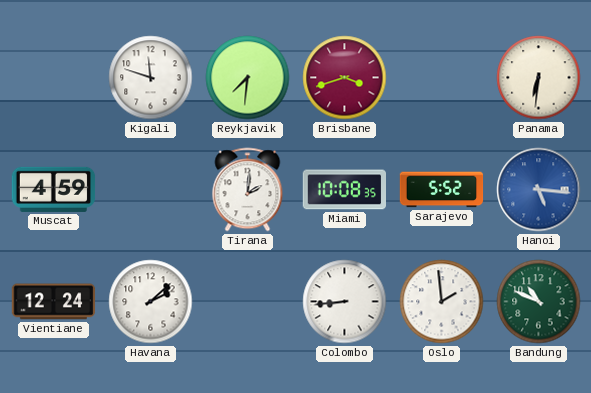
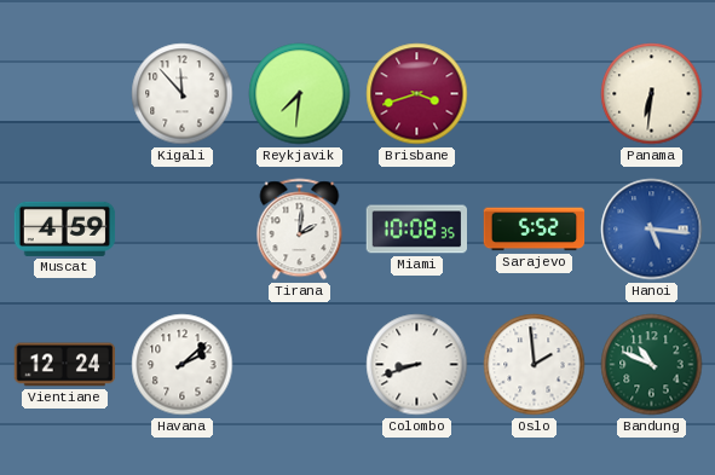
Kigali: 11:48 -> 11:53 (183, 94)
Colombo: 8:44 -> 8:42 (417, 365)
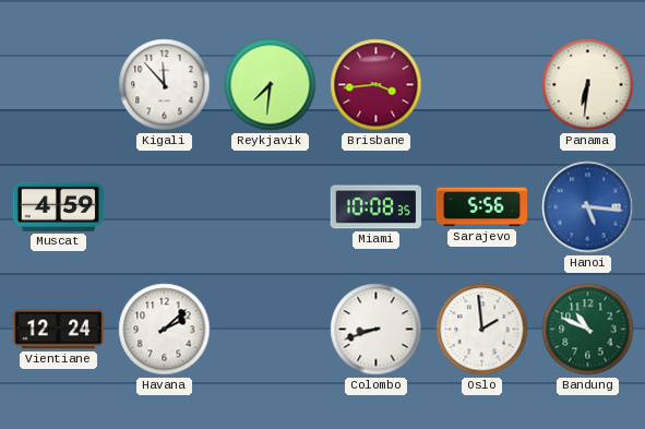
Brisbane: 3:42 -> 3:44 (377, 85)
Tirana: 2:01 -> none (300, 230)
Sarajevo: 5:52 -> 5:56 (482, 207)
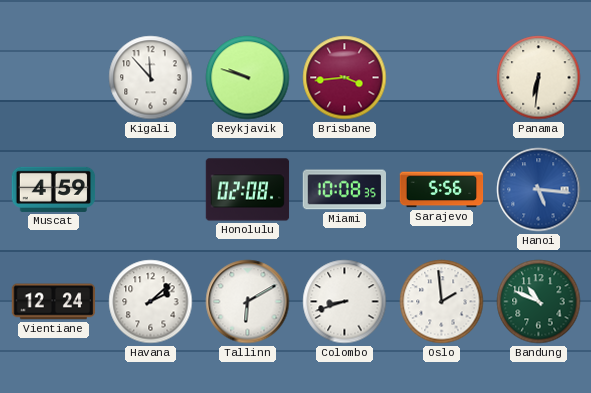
Reykjavik: 7:31 -> 9:48 (248, 78)
Honolulu: none -> 02:08 (248, 190)
Tallinn: none -> 6:10 (248, 302)
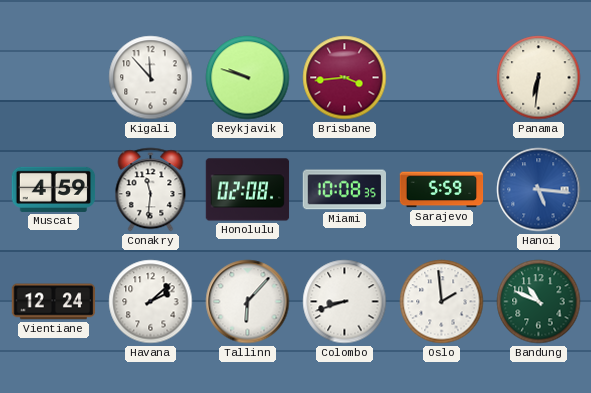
Conakry: none -> 11:31 (151, 190)
Sarajevo: 5:56 -> 5:59 (442, 190)
Tallinn: 6:10 -> 6:07 (248, 302)
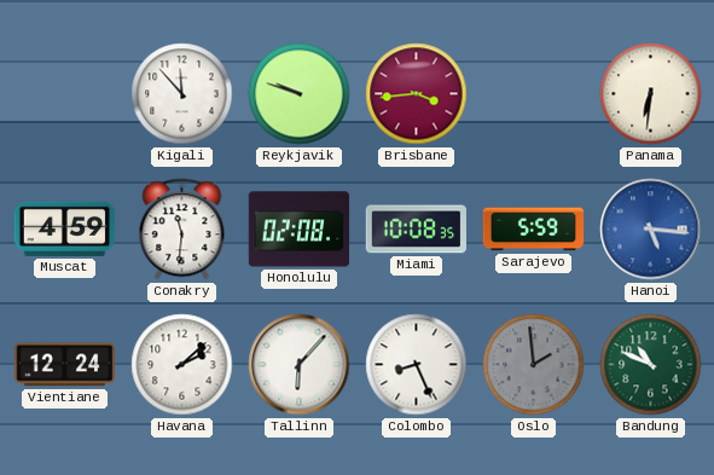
Colombo: 8:42 -> 8:26 (417, 365)
Oslo dial: white -> grey (534, 365)
